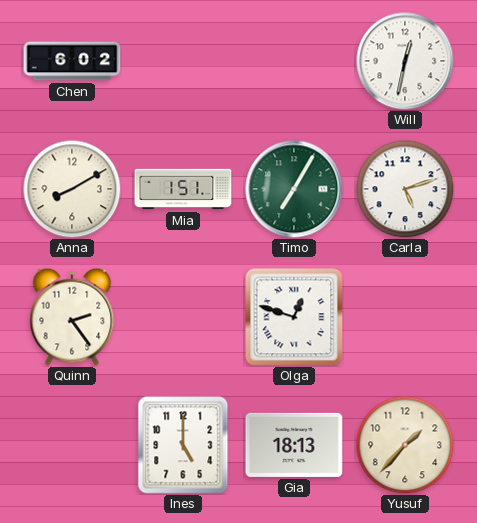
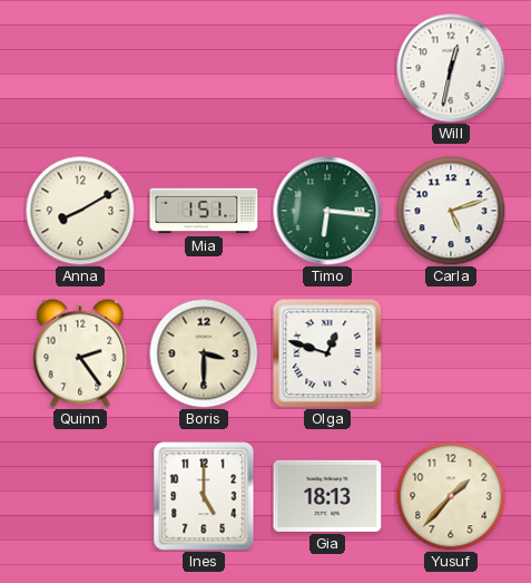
Chen: 6:02 -> none (72, 61)
Timo: 7:05 -> 6:16 (327, 211)
Boris: none -> 3:30 (204, 353)
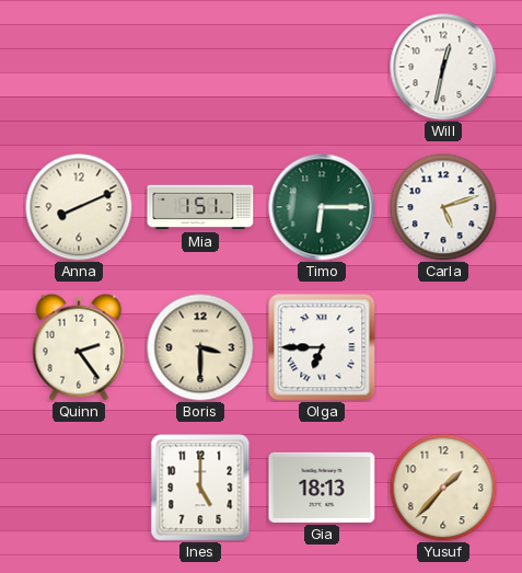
Anna: 8:10 -> 8:11 (79, 207)
Timo: 6:16 -> 6:15 (322, 207)
Olga: 12:48 -> 6:45 (322, 347)
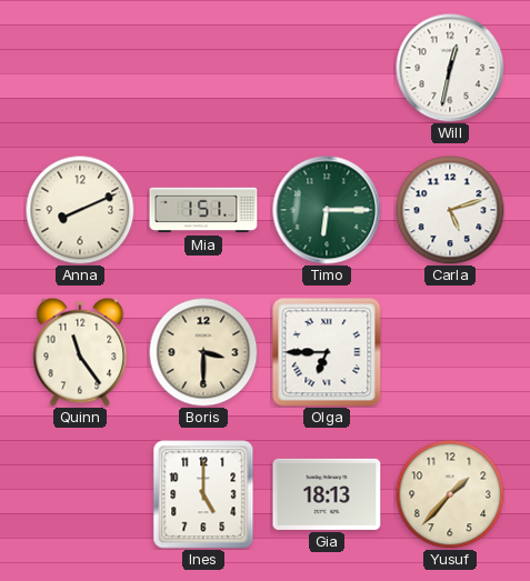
Quinn: 2:24 -> 11:24 (80, 352)
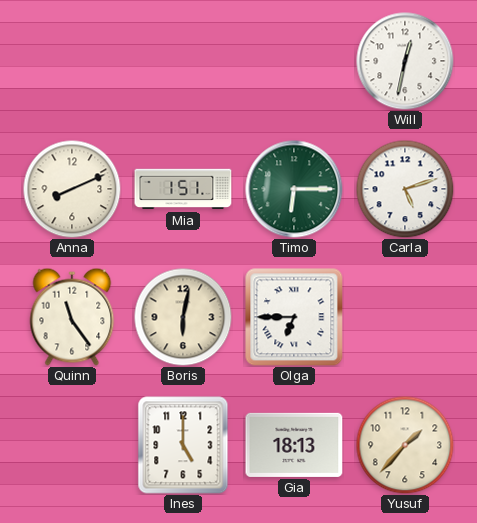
Boris: 3:30 -> 6:02 (183, 317)
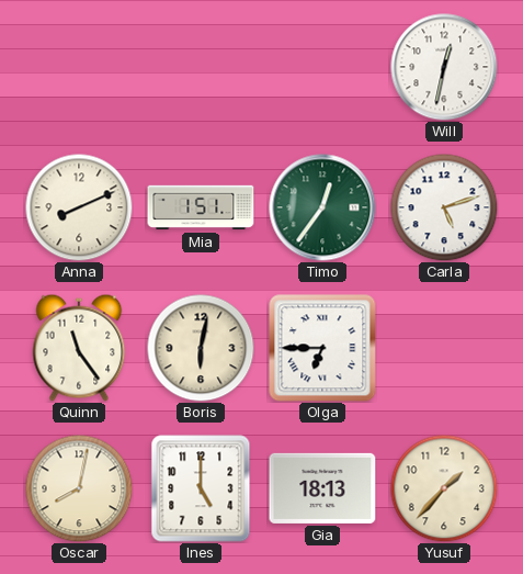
Timo: 6:15 -> 12:36 (322, 207)
Oscar: none -> 8:02 (79, 488)
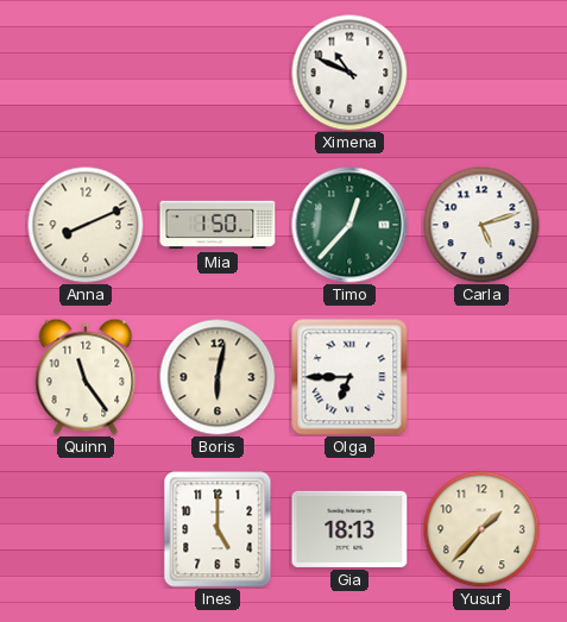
Ximena: none -> 10:49 (349, 73)
Will: 12:32 -> none (444, 67)
Mia: 1:51 -> 1:50 (218, 225)
Timo: 12:36 -> 12:37 (349, 225)
Oscar: 8:02 -> none (79, 488)
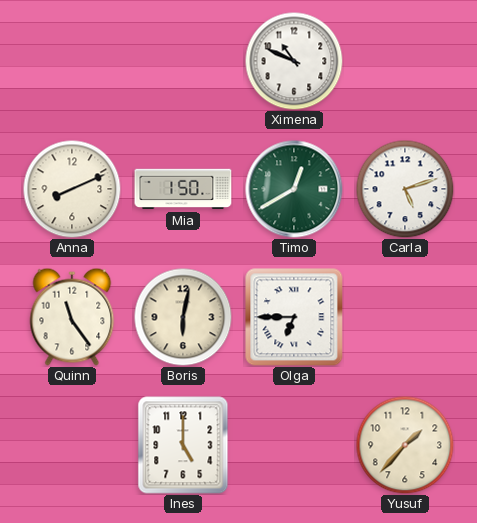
Timo: 12:37 -> 12:40 (294, 189)
Gia: 18:13 -> none (349, 529)
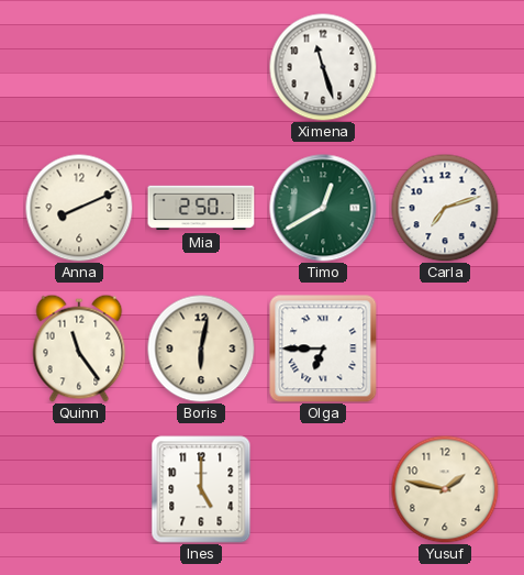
Ximena: 10:49 -> 11:27 (323, 67)
Mia: 1:50 -> 2:50 (201, 208)
Carla: 5:12 -> 7:12 (445, 208)
Yusuf: 1:37 -> 1:47 (445, 489)
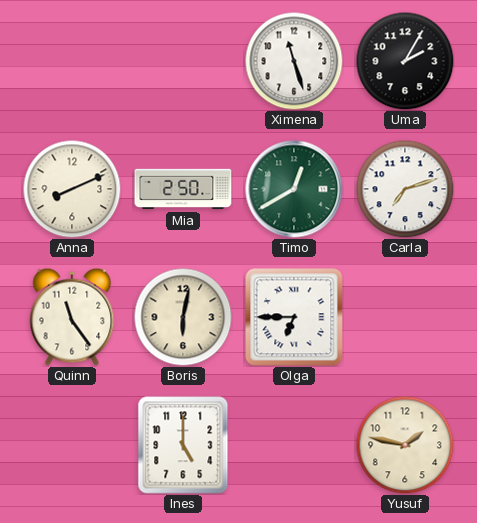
Uma: none -> 2:05 (405, 61)
